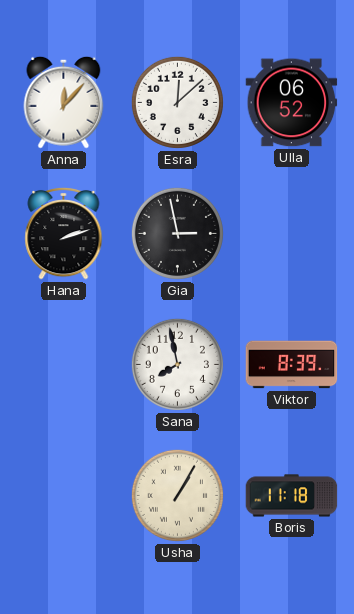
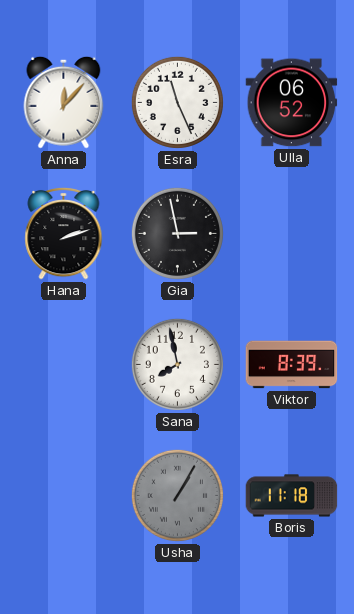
Esra: 12:08 -> 11:26 (177, 102)
Usha dial: cream -> grey (177, 495)
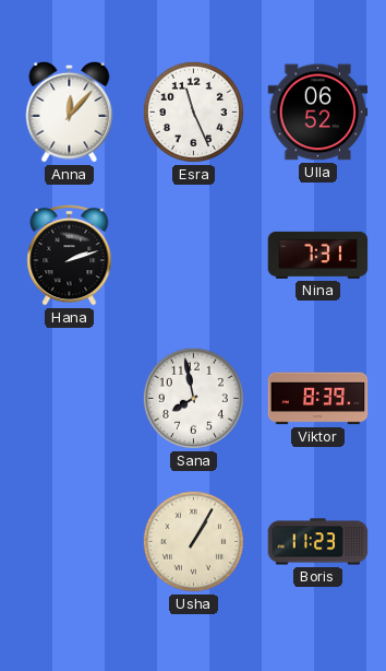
Gia: 2:58 -> none (177, 233)
Nina: none -> 7:31 (318, 255)
Usha dial: grey -> cream (193, 541)
Boris: 11:18 -> 11:23 (318, 542)
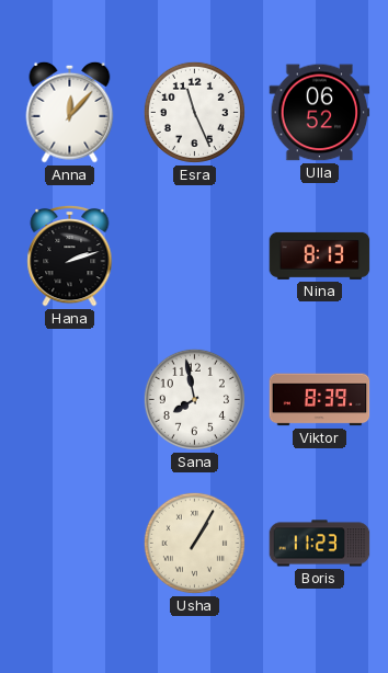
Nina: 7:31 -> 8:13 (320, 255)
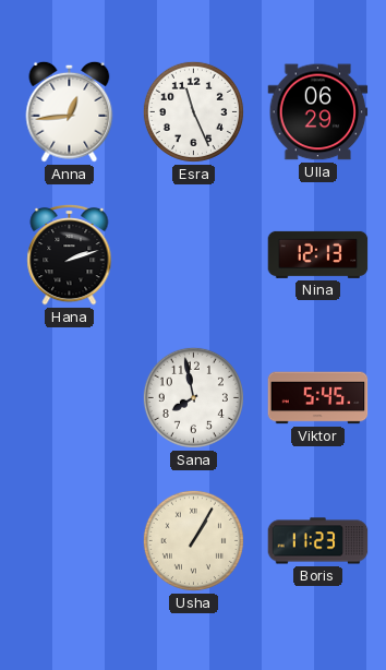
Anna: 12:07 -> 12:44 (70, 111)
Ulla: 06:52 -> 06:29 (318, 112)
Nina: 8:13 -> 12:13 (318, 254)
Viktor: 8:39 -> 5:45 (318, 398)
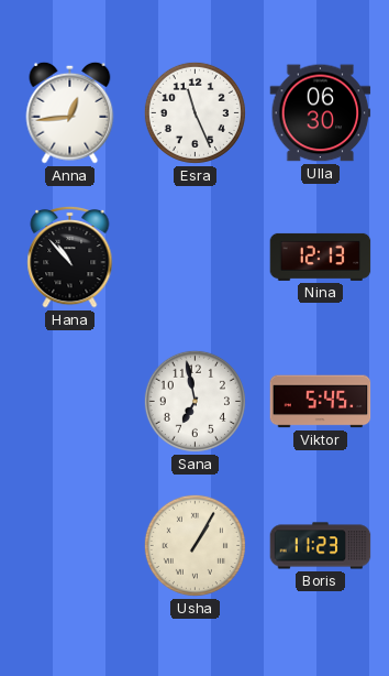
Ulla: 06:29 -> 06:30 (321, 113)
Hana: 2:12 -> 10:53 (70, 257)
Sana: 7:58 -> 6:58 (194, 401)
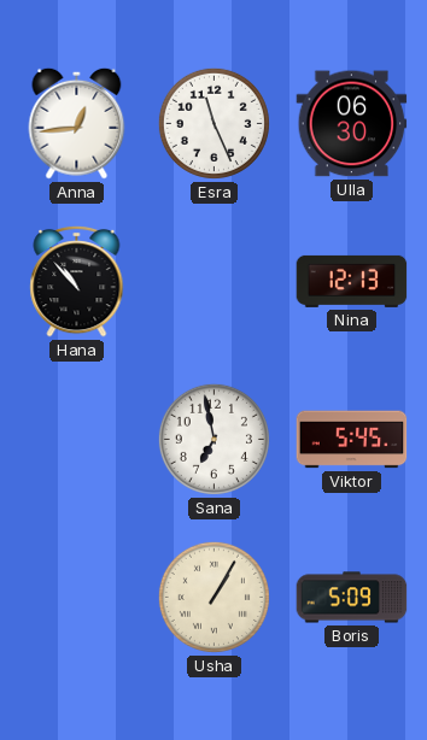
Boris: 11:23 -> 5:09 (352, 598)
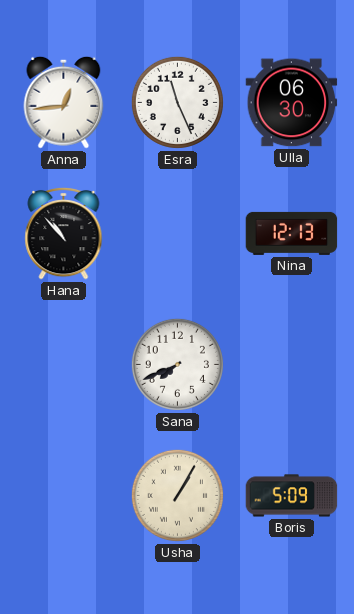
Sana: 6:58 -> 7:41 (177, 364)
Viktor: 5:45 -> none (352, 440)
